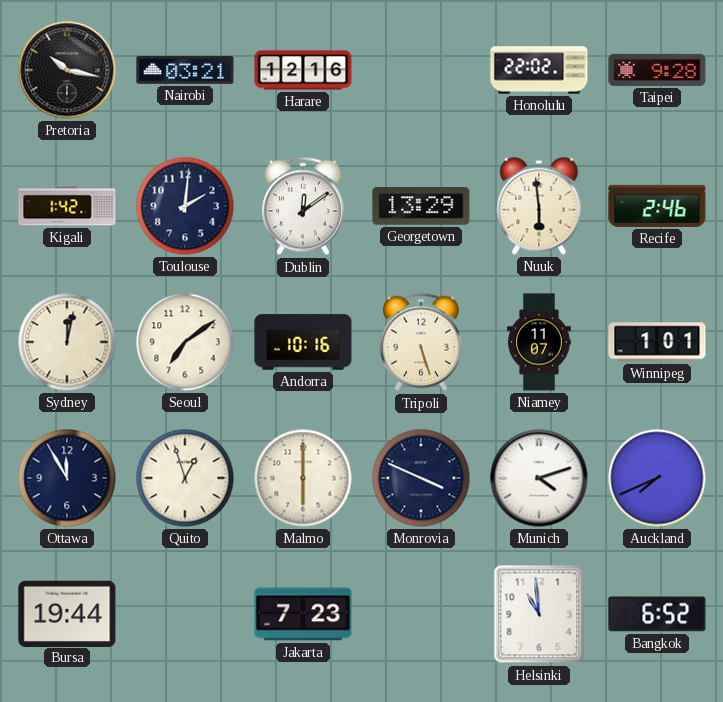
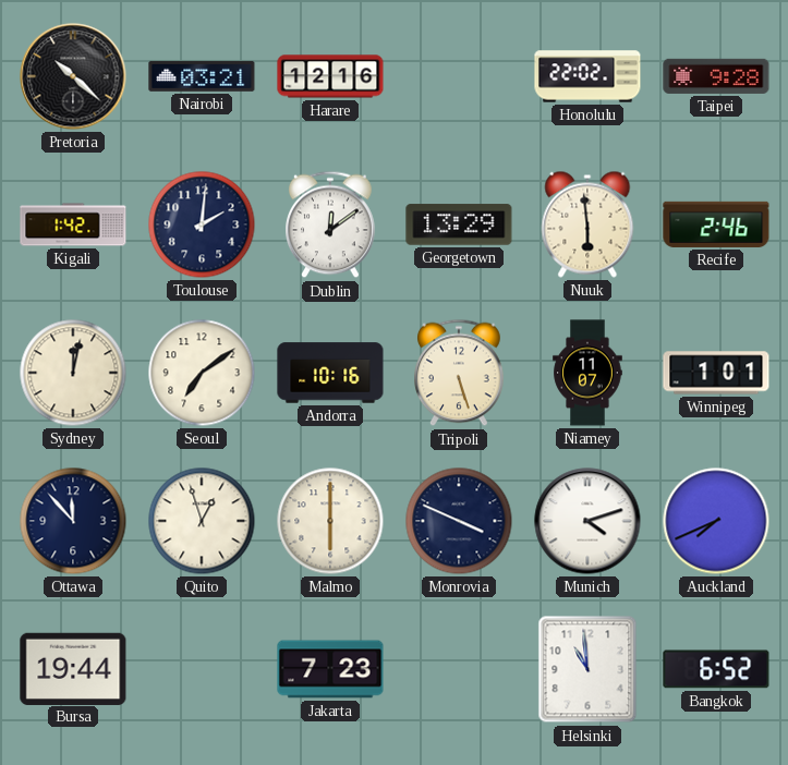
Pretoria: 10:17 -> 10:22 (73, 76)
Ottawa: 11:55 -> 11:53 (73, 521)
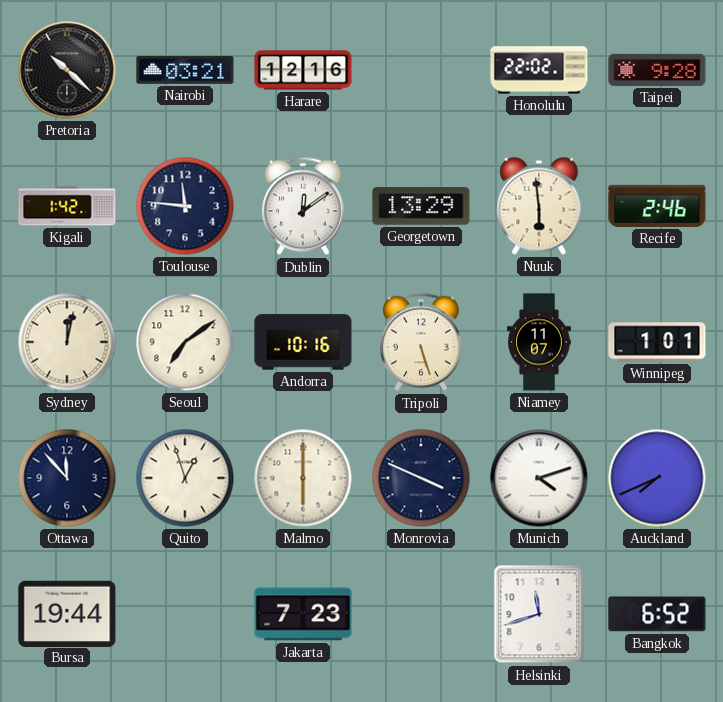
Toulouse: 2:01 -> 11:46 (185, 206)
Helsinki: 10:59 -> 11:42 (539, 614)
